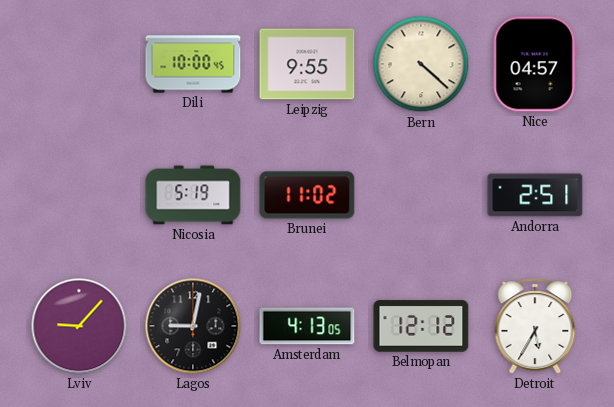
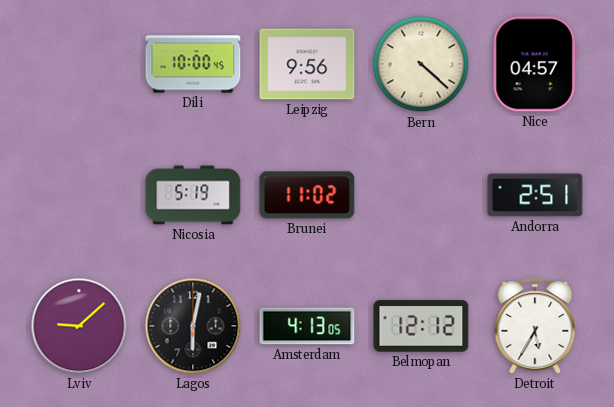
Leipzig: 9:55 -> 9:56 (307, 64)
Lviv: 9:07 -> 9:08 (79, 326)
Lagos: 9:02 -> 6:02 (193, 326)
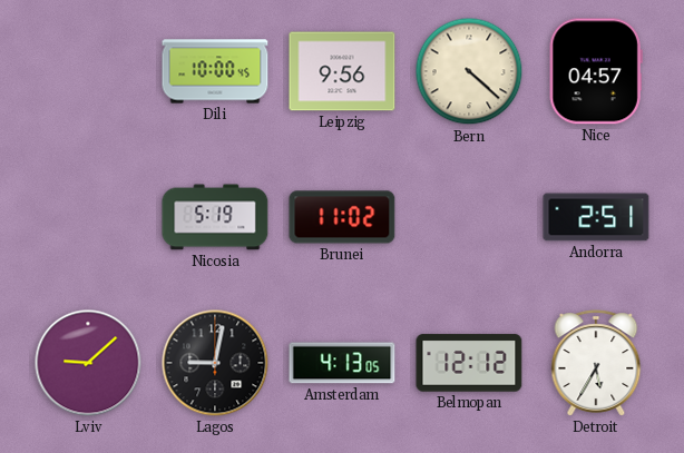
Lagos: 6:02 -> 9:02 (215, 363)
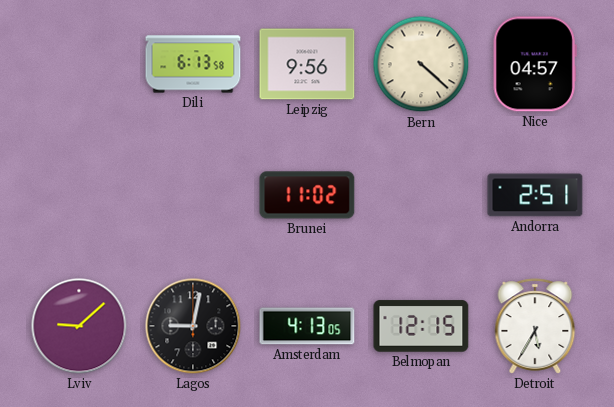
Dili: 10:00 -> 6:13 (193, 64)
Nicosia: 5:19 -> none (215, 217)
Belmopan: 12:12 -> 12:15 (421, 326)
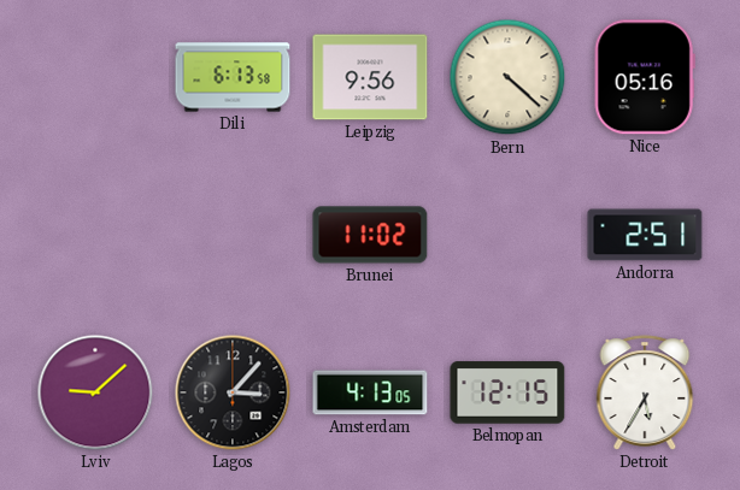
Nice: 04:57 -> 05:16 (645, 77)
Lagos: 9:02 -> 3:07 (233, 392)
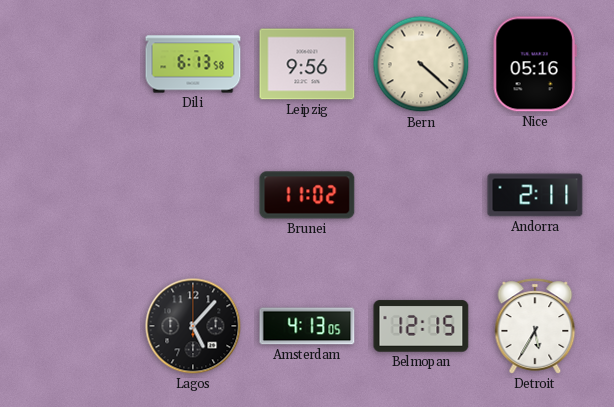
Andorra: 2:51 -> 2:11 (535, 195)
Lviv: 9:08 -> none (95, 392)
Lagos: 3:07 -> 5:07 (193, 326)
